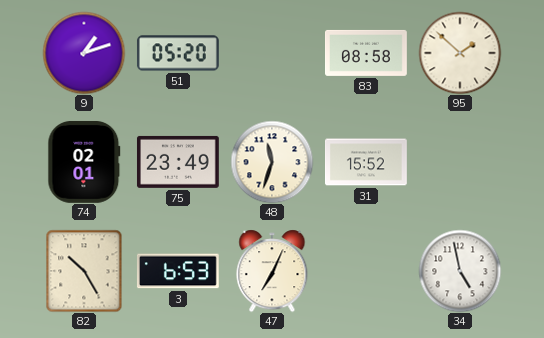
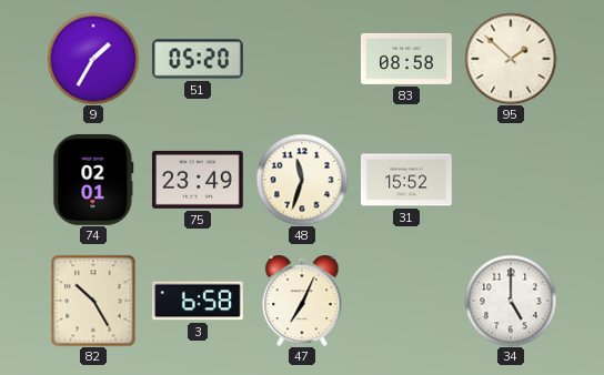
9: 1:12 -> 1:35 (93, 59)
3: 6:53 -> 6:58 (198, 301)
34: 4:58 -> 5:00 (511, 301)
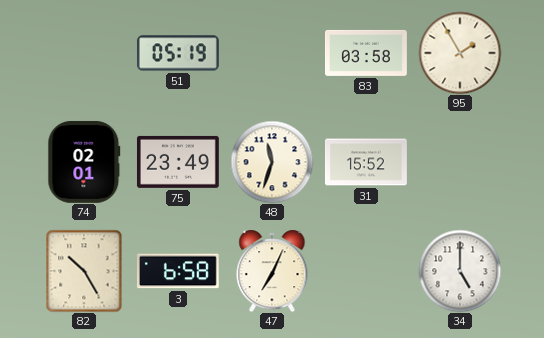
9: 1:35 -> none (93, 59)
51: 05:20 -> 05:19 (178, 53)
83: 08:58 -> 03:58 (367, 53)
95: 1:52 -> 1:55 (460, 53)
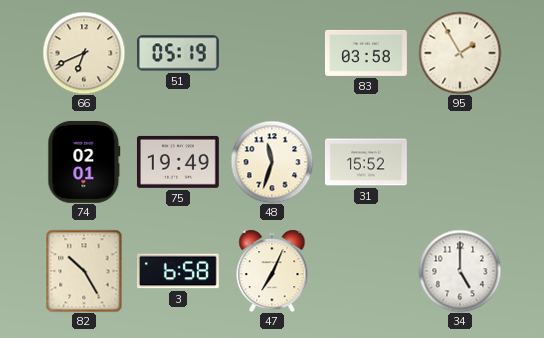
66: none -> 6:41 (84, 53)
75: 23:49 -> 19:49 (178, 162)
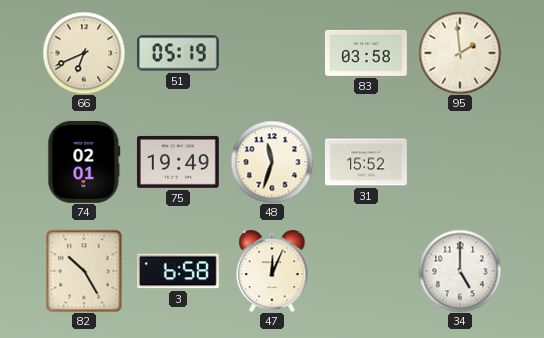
95: 1:55 -> 1:59 (460, 53)
47: 7:04 -> 12:04 (272, 271)
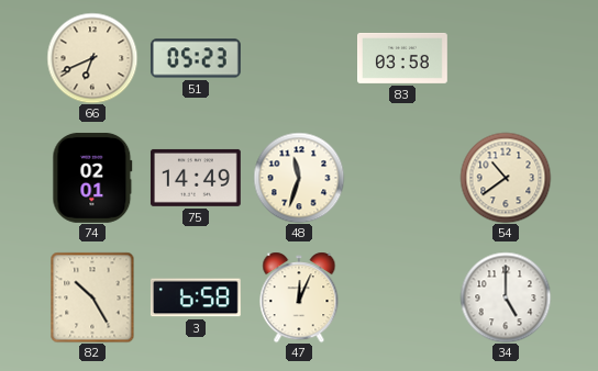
51: 05:19 -> 05:23 (196, 58)
95: 1:59 -> none (460, 53)
75: 19:49 -> 14:49 (196, 178)
31: 15:52 -> none (367, 162)
54: none -> 10:39 (506, 178)
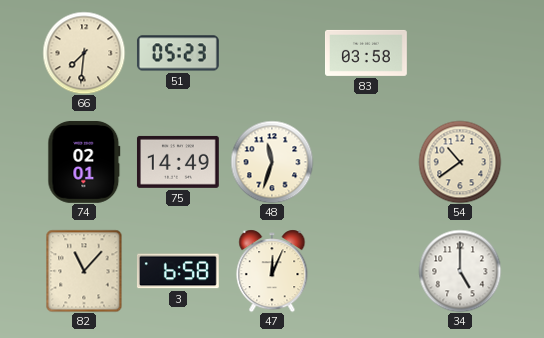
66: 6:41 -> 7:31 (84, 53)
82: 10:25 -> 11:07 (84, 271)
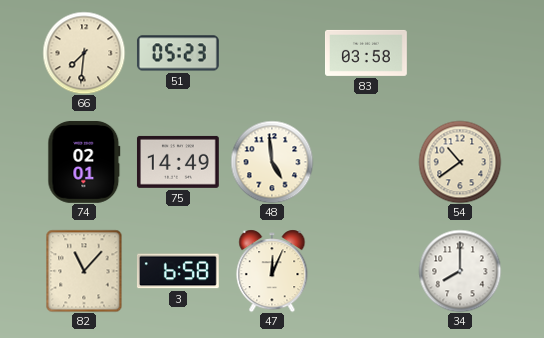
48: 11:33 -> 4:59 (272, 162)
34: 5:00 -> 8:00 (460, 271)
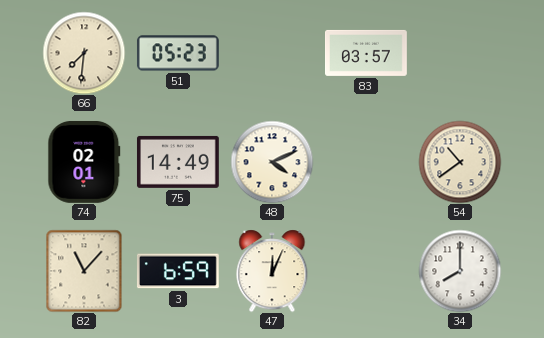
83: 03:58 -> 03:57 (367, 53)
48: 4:59 -> 4:11 (272, 162)
3: 6:58 -> 6:59 (178, 271)
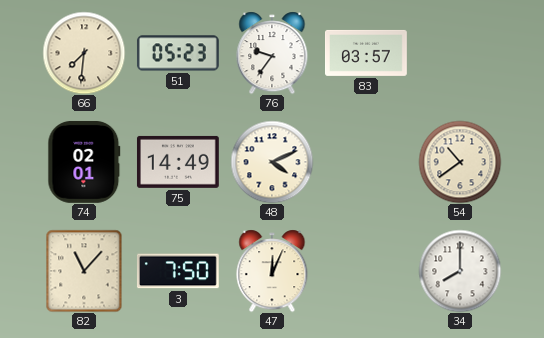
76: none -> 9:36 (272, 53)
3: 6:59 -> 7:50 (178, 271)
